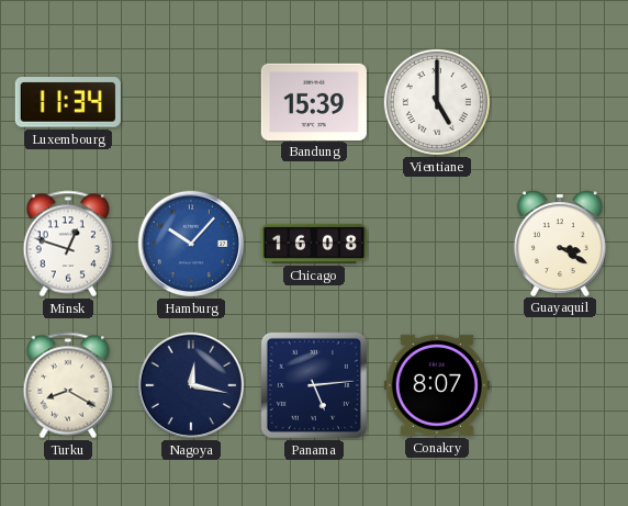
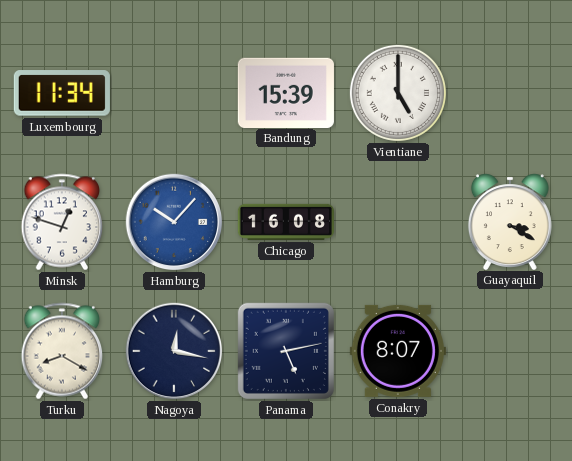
Panama: 5:14 -> 5:13 (286, 351)
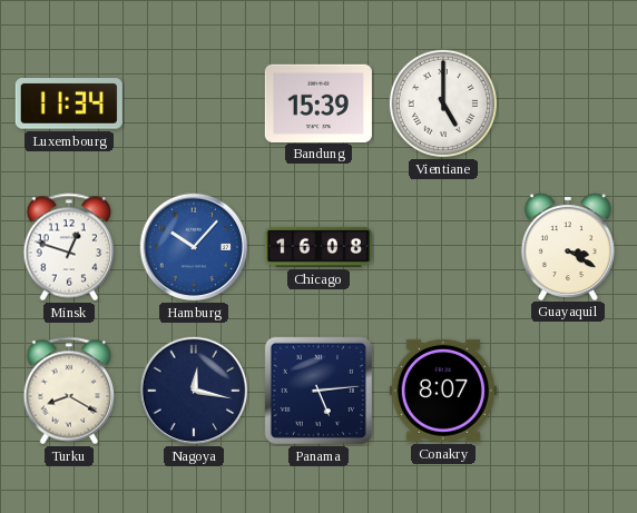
Panama: 5:13 -> 5:14 (318, 391)
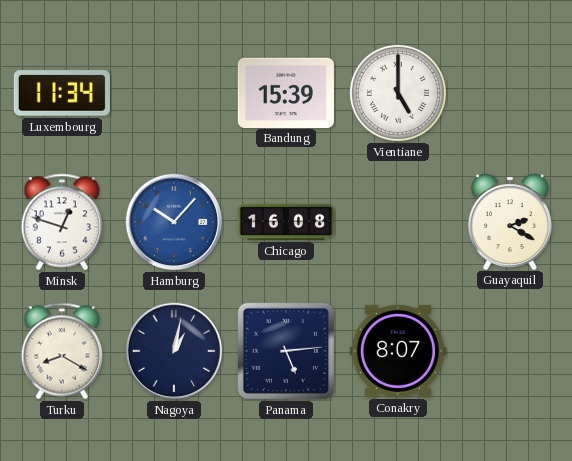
Guayaquil: 3:20 -> 2:20 (510, 221)
Nagoya: 12:17 -> 1:02 (174, 351)
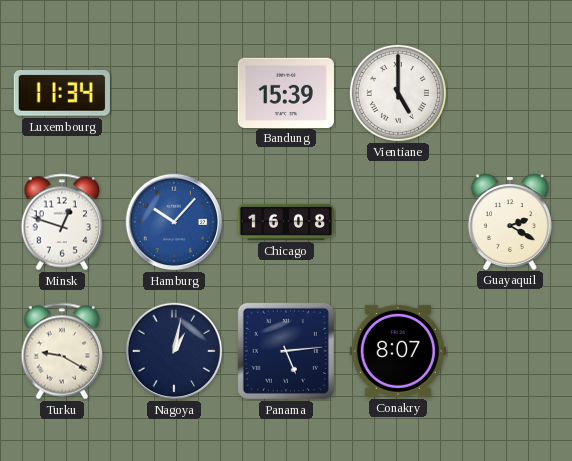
Turku: 8:20 -> 9:20 (62, 351)
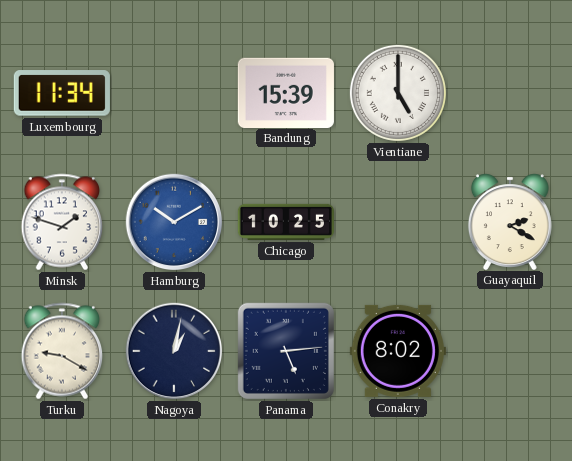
Minsk: 12:48 -> 1:48 (62, 222)
Hamburg: 10:07 -> 10:10 (174, 222)
Chicago: 16:08 -> 10:25 (286, 222)
Conakry: 8:07 -> 8:02 (398, 351)
